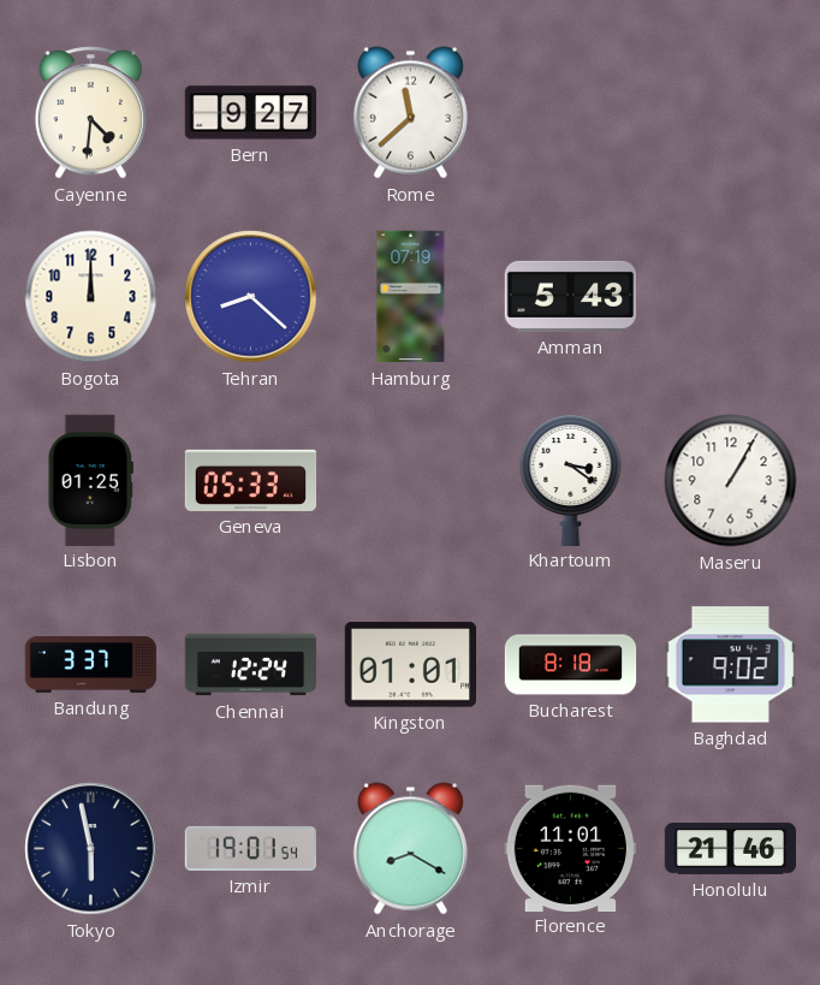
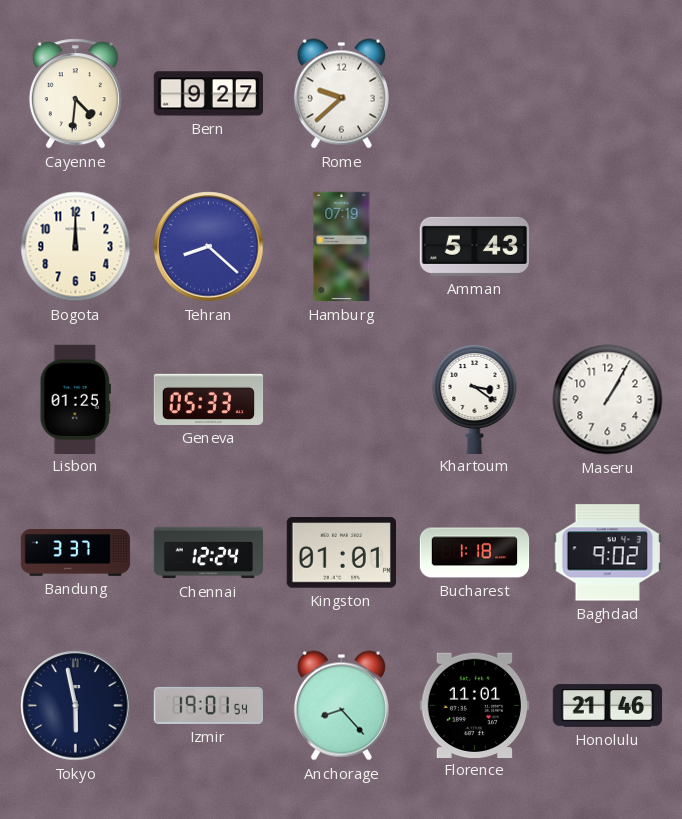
Rome: 11:38 -> 9:38 (341, 94)
Bucharest: 8:18 -> 1:18 (475, 553)
Anchorage: 8:20 -> 8:23 (341, 706)
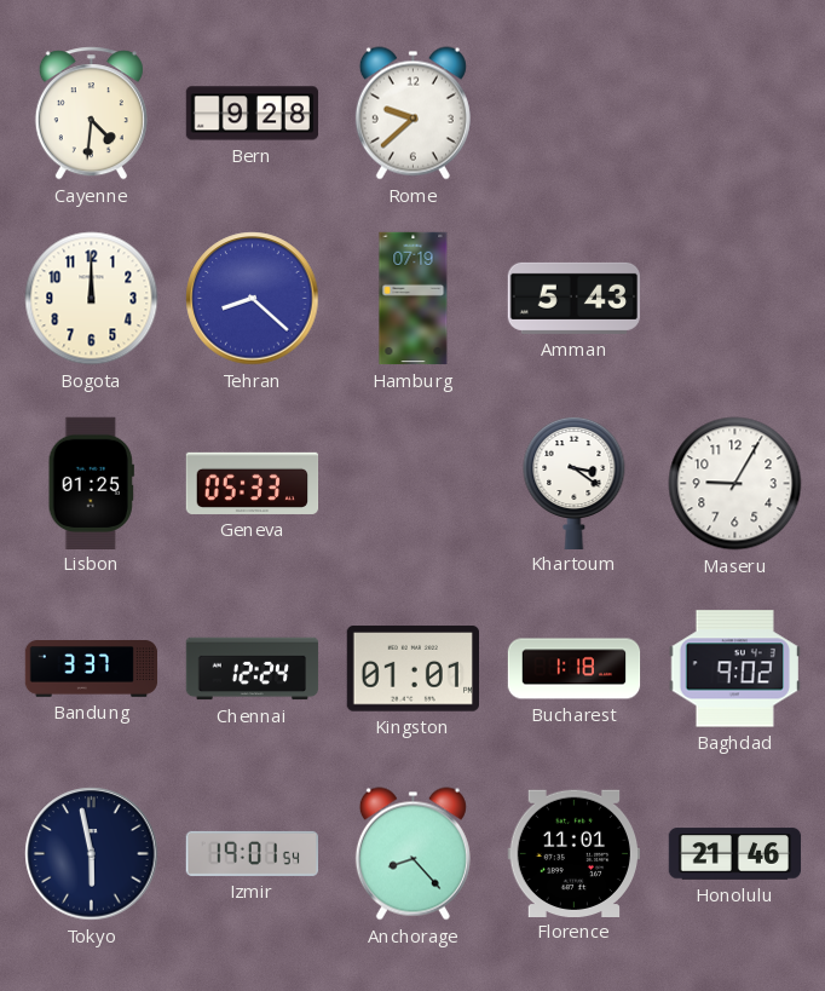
Bern: 9:27 -> 9:28 (253, 114)
Maseru: 1:05 -> 9:05 (735, 484)
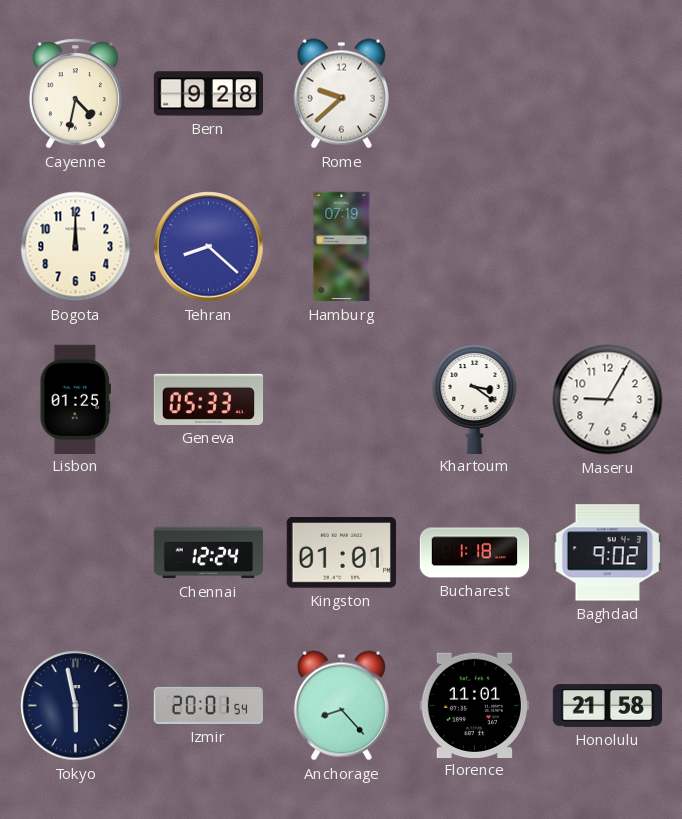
Cayenne: 4:31 -> 4:32 (75, 94)
Amman: 5:43 -> none (573, 298)
Bandung: 3:37 -> none (92, 669)
Izmir: 19:01 -> 20:01 (208, 705)
Honolulu: 21:46 -> 21:58 (608, 706)
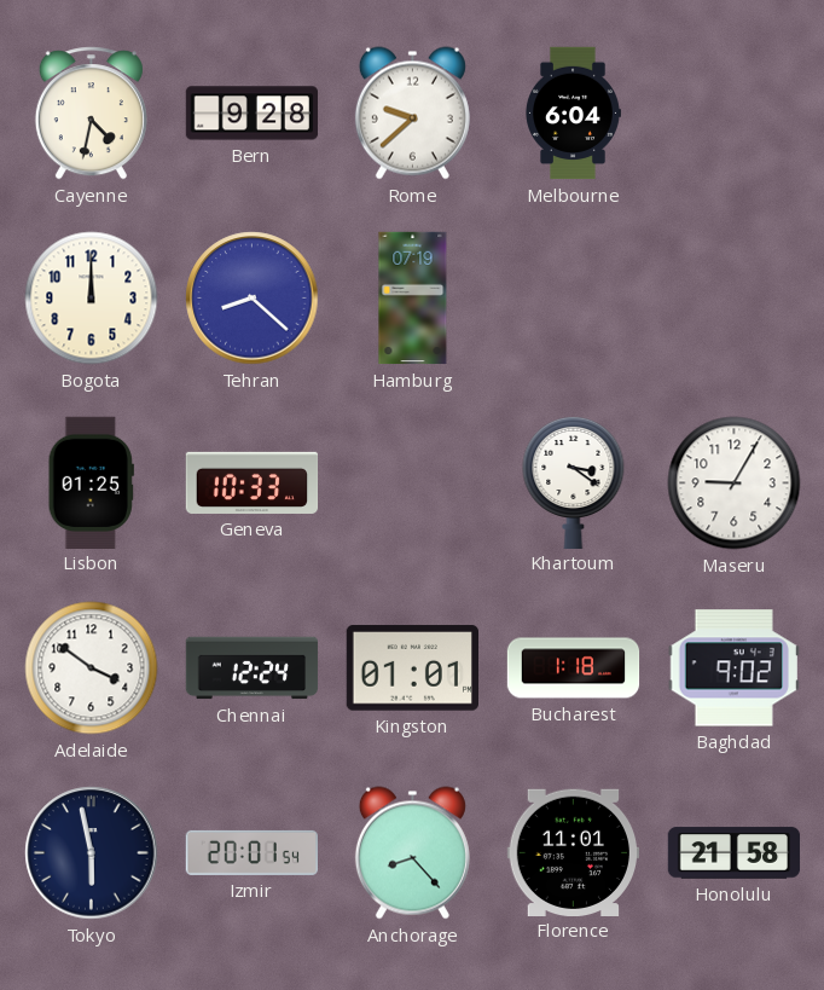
Melbourne: none -> 6:04 (574, 114)
Geneva: 05:33 -> 10:33 (253, 482)
Adelaide: none -> 3:51 (92, 668)
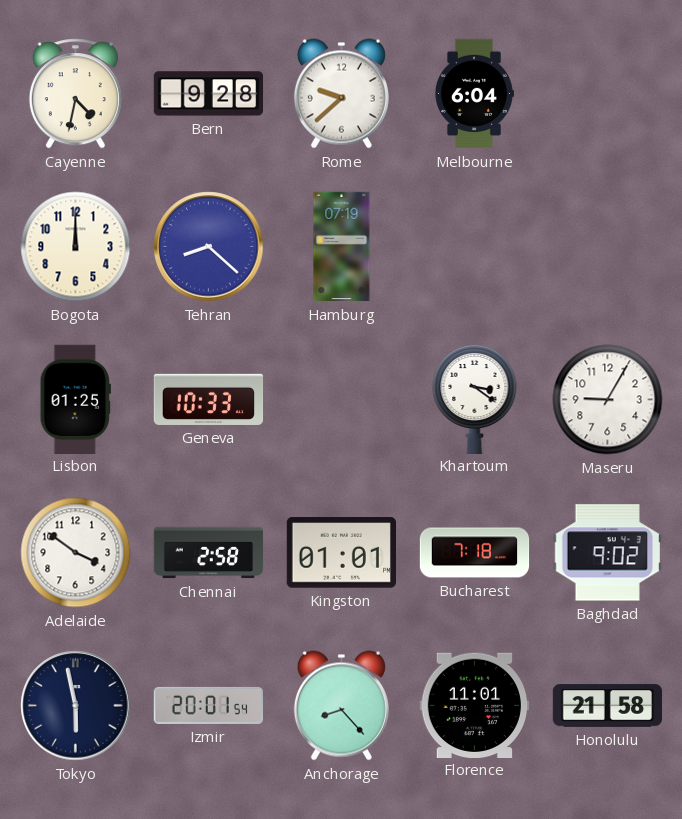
Chennai: 12:24 -> 2:58 (209, 553)
Bucharest: 1:18 -> 7:18 (475, 553)
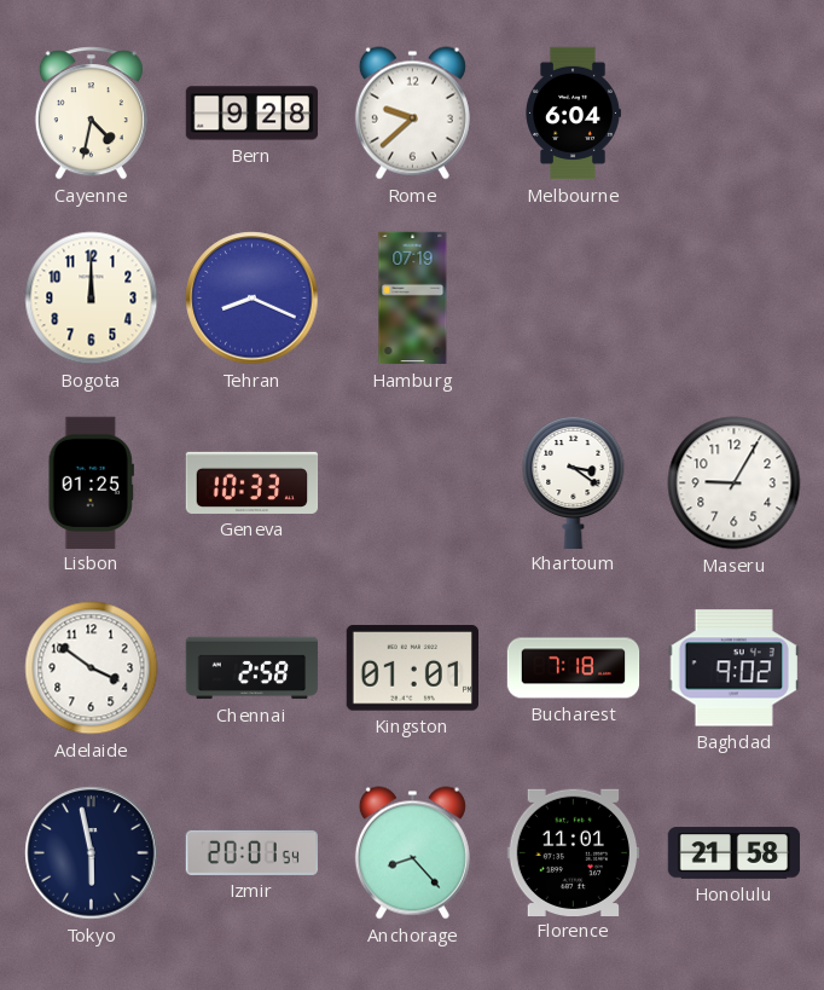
Tehran: 8:22 -> 8:19 (253, 299)
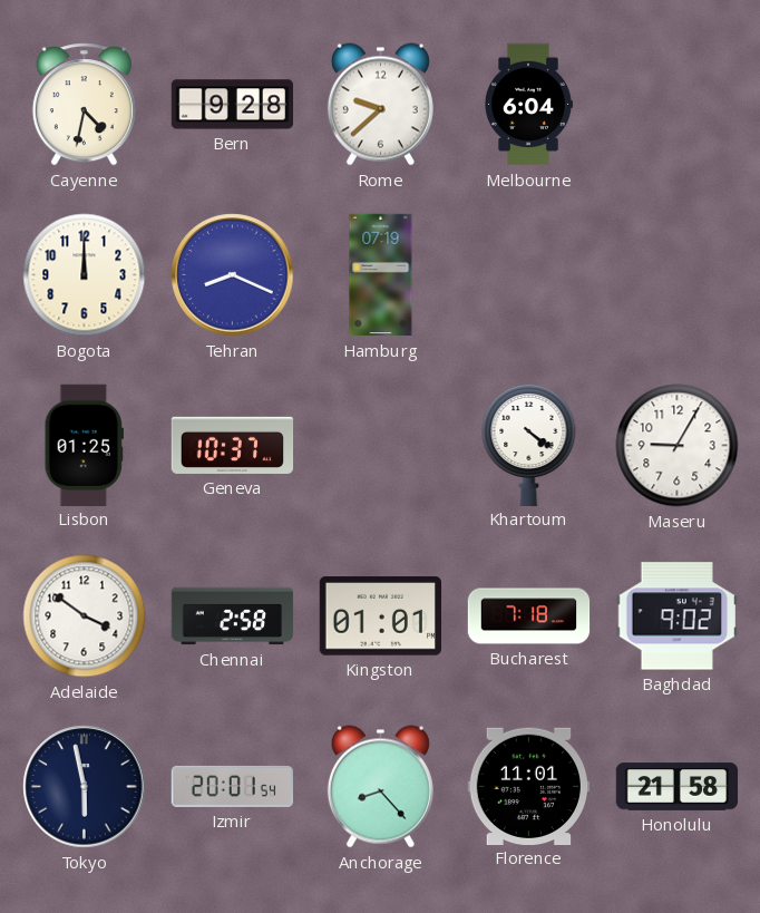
Geneva: 10:33 -> 10:37 (233, 445)
Khartoum: 3:21 -> 4:21 (529, 444)
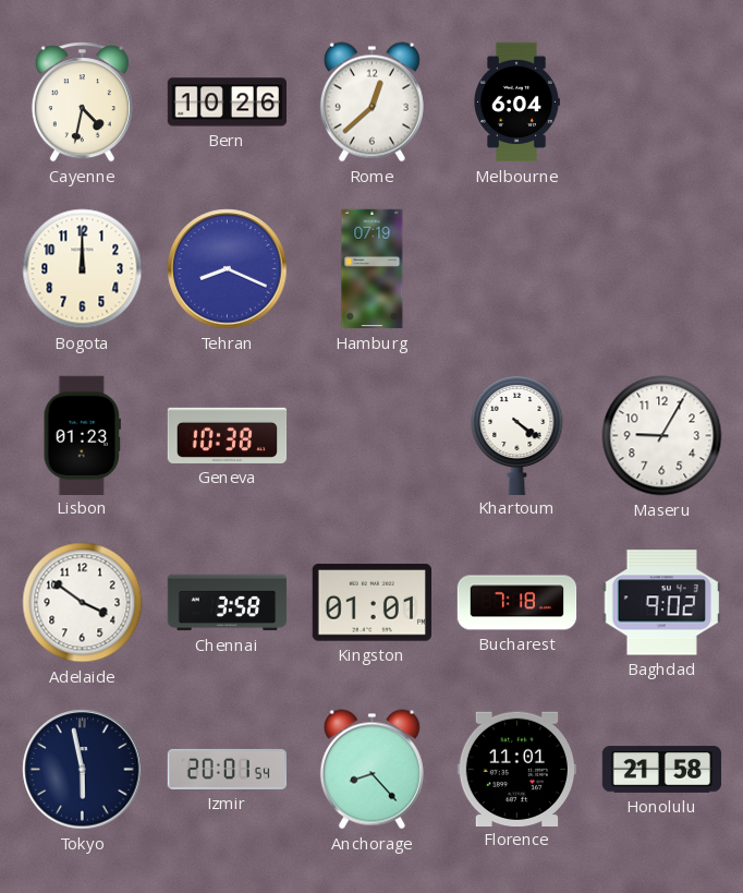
Bern: 9:28 -> 10:26 (228, 102)
Rome: 9:38 -> 12:38 (371, 102)
Lisbon: 01:25 -> 01:23 (82, 435)
Geneva: 10:37 -> 10:38 (228, 435)
Chennai: 2:58 -> 3:58 (228, 603)
